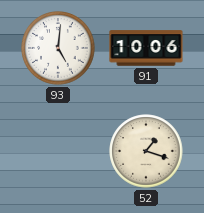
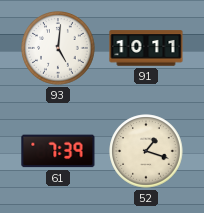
91: 10:06 -> 10:11 (146, 48)
61: none -> 7:39 (58, 151)
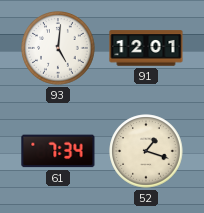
91: 10:11 -> 12:01 (146, 48)
61: 7:39 -> 7:34 (58, 151)
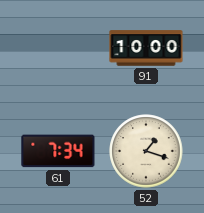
93: 5:01 -> none (58, 48)
91: 12:01 -> 10:00 (146, 48)
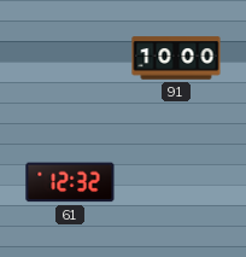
61: 7:34 -> 12:32 (70, 182)
52: 1:18 -> none (146, 151)
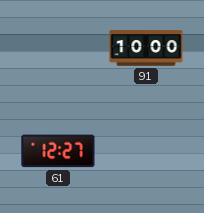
61: 12:32 -> 12:27 (58, 151)
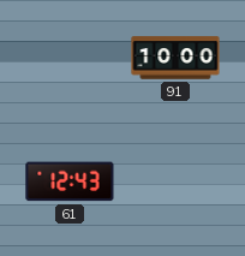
61: 12:27 -> 12:43 (70, 181)
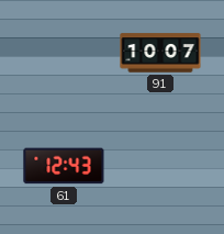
91: 10:00 -> 10:07 (160, 53)
